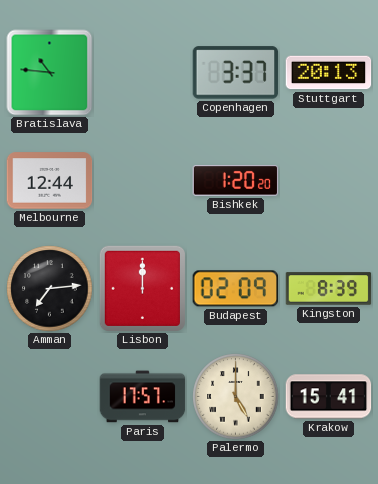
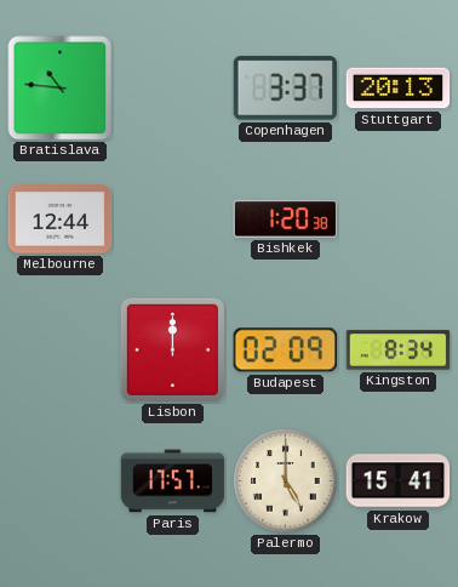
Bishkek: 1:20:20 -> 1:20:38 (286, 220)
Amman: 7:14 -> none (50, 289)
Kingston: 8:39 -> 8:34 (399, 351)
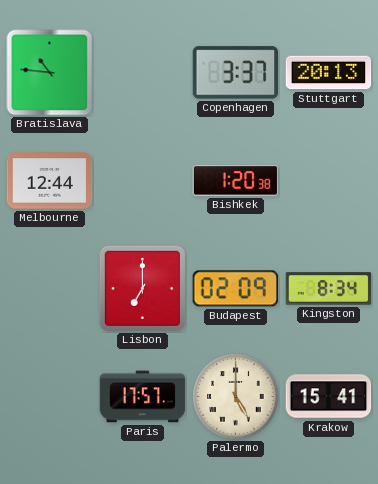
Lisbon: 12:00 -> 7:00 (142, 288)
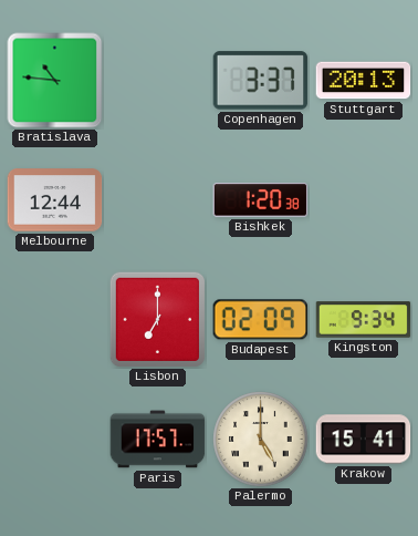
Kingston: 8:34 -> 9:34 (364, 320)
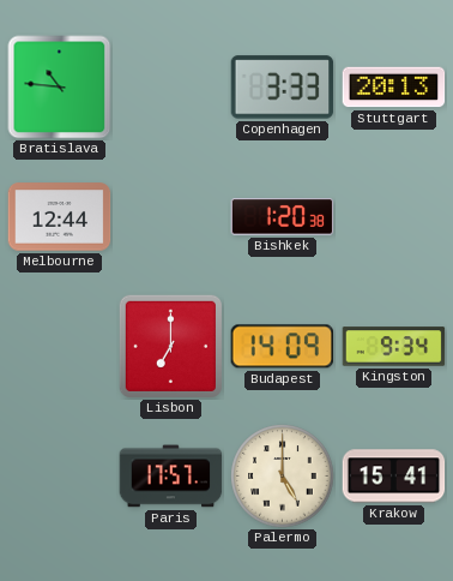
Copenhagen: 3:37 -> 3:33 (283, 88)
Budapest: 02:09 -> 14:09 (282, 347)
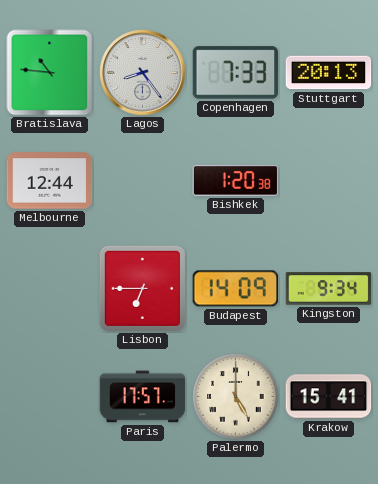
Lagos: none -> 8:24 (143, 73)
Copenhagen: 3:33 -> 7:33 (236, 73)
Lisbon: 7:00 -> 6:45 (142, 288)
